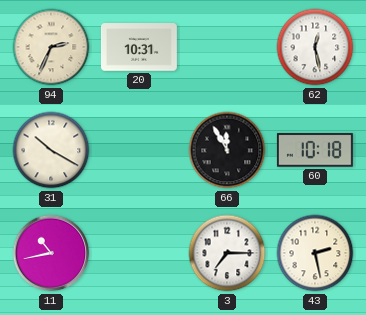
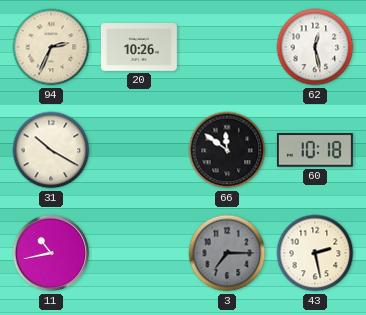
20: 10:31 -> 10:26 (139, 47)
66: 11:55 -> 11:51 (227, 150)
3 dial: white -> grey (227, 253)
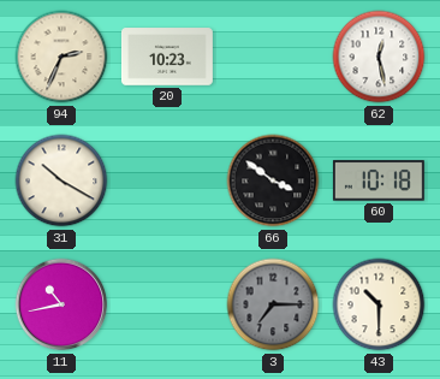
20: 10:26 -> 10:23 (167, 57)
66: 11:51 -> 3:51 (273, 180)
43: 2:28 -> 10:30 (379, 304)
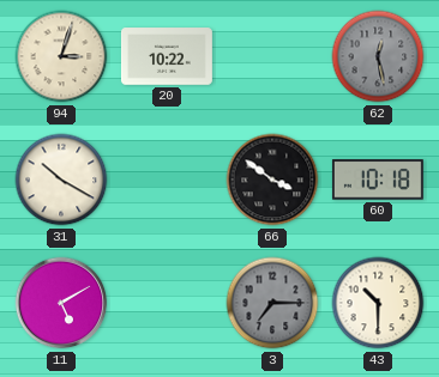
94: 2:34 -> 3:03 (61, 56)
20: 10:23 -> 10:22 (167, 56)
62 dial: white -> grey (378, 56)
11: 10:43 -> 5:10 (61, 303)
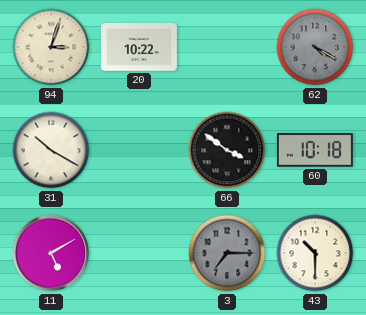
62: 12:28 -> 4:20 (315, 47)
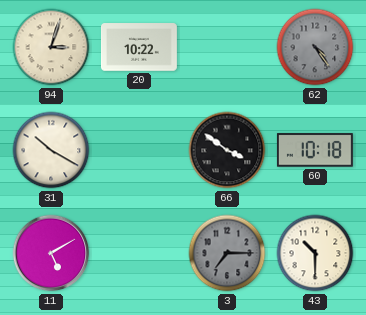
62: 4:20 -> 4:24 (315, 47)
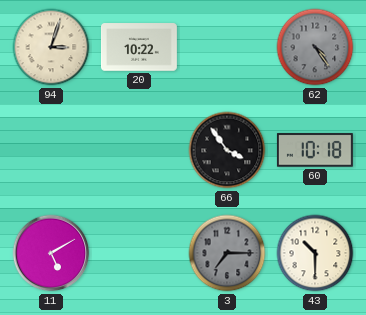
31: 10:20 -> none (51, 150)
66: 3:51 -> 3:54 (227, 150)
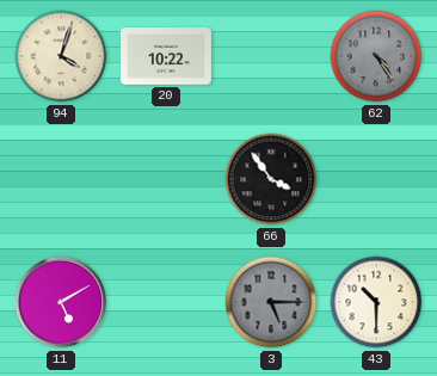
94: 3:03 -> 4:03 (61, 56)
60: 10:18 -> none (315, 150)
3: 7:15 -> 5:15 (271, 302)
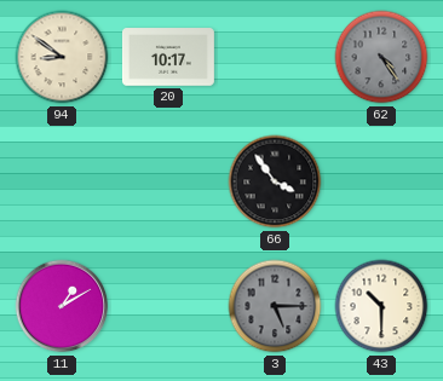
94: 4:03 -> 8:51 (62, 57)
20: 10:22 -> 10:17 (168, 57)
11: 5:10 -> 1:10 (62, 306)
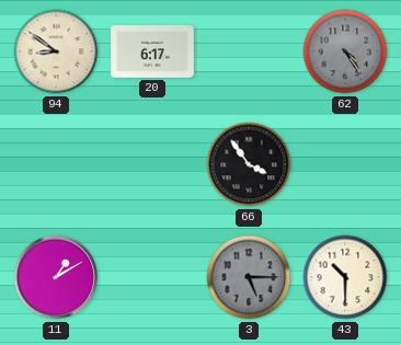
20: 10:17 -> 6:17 (152, 51)
